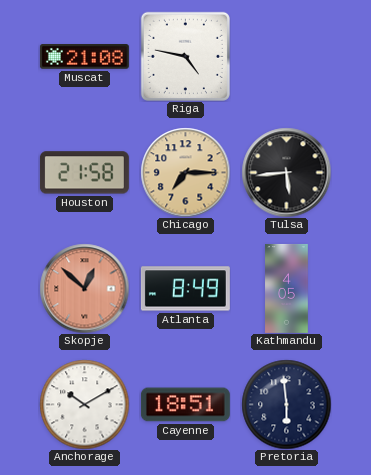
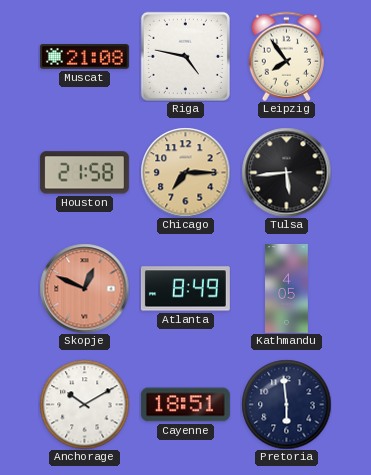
Leipzig: none -> 7:54 (286, 56)
Skopje: 12:52 -> 12:49 (84, 288)
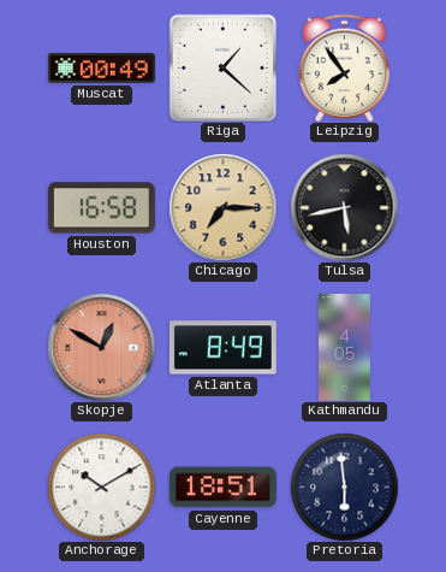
Muscat: 21:08 -> 00:49 (101, 69)
Riga: 4:47 -> 1:22 (222, 67)
Houston: 21:58 -> 16:58 (101, 208)
Tulsa: 5:44 -> 5:43 (344, 207)
Skopje: 12:49 -> 12:50 (101, 347)
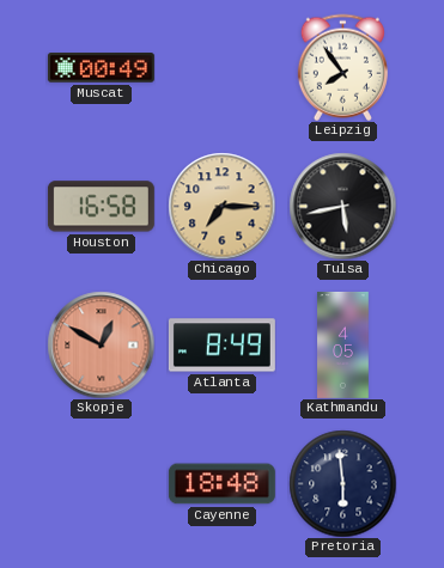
Riga: 1:22 -> none (222, 67)
Anchorage: 10:10 -> none (101, 487)
Cayenne: 18:51 -> 18:48 (221, 484)
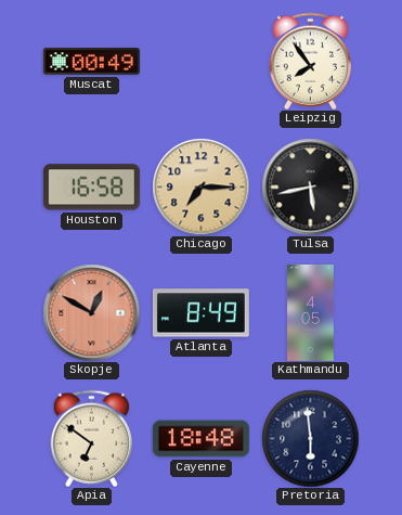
Apia: none -> 6:51 (91, 438)
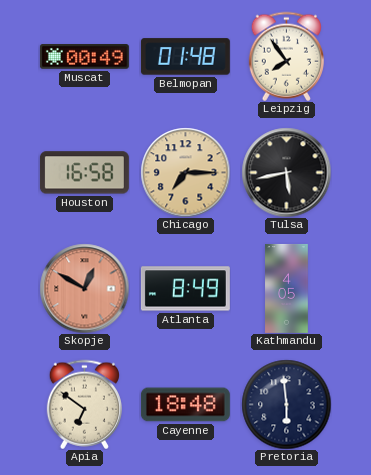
Belmopan: none -> 01:48 (185, 57)
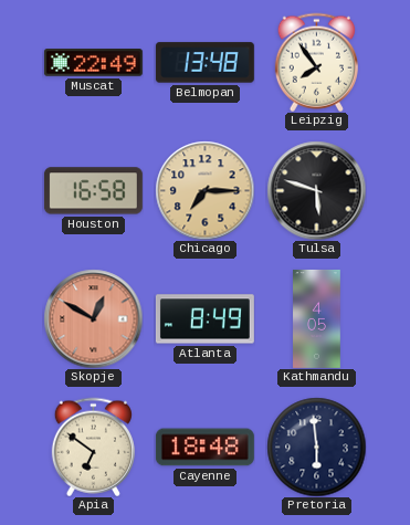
Muscat: 00:49 -> 22:49 (93, 63)
Belmopan: 01:48 -> 13:48 (204, 63)
Tulsa: 5:43 -> 5:48 (316, 190)
